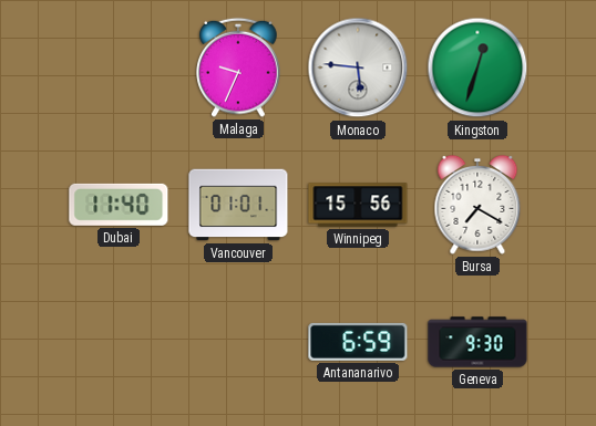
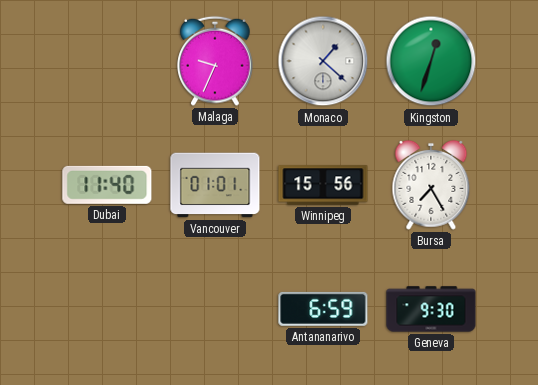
Monaco: 5:46 -> 1:22 (323, 61)
Bursa: 7:20 -> 7:25 (431, 185)
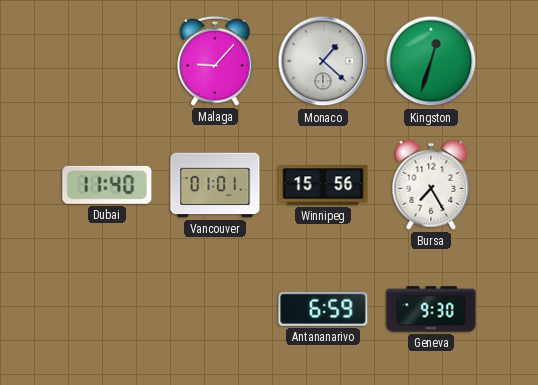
Malaga: 9:34 -> 9:07 (215, 61)
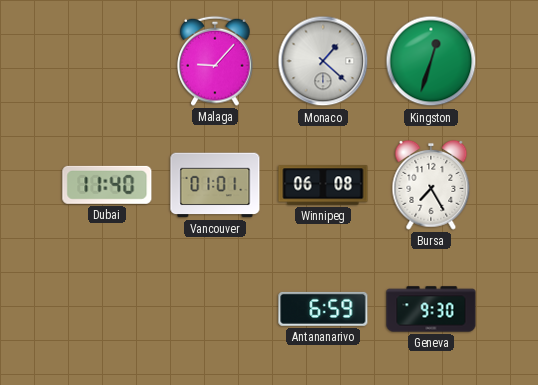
Winnipeg: 15:56 -> 06:08 (323, 185)
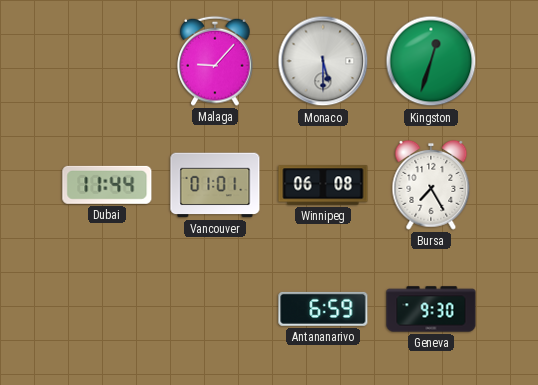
Monaco: 1:22 -> 5:30 (323, 61)
Dubai: 11:40 -> 11:44 (107, 185)
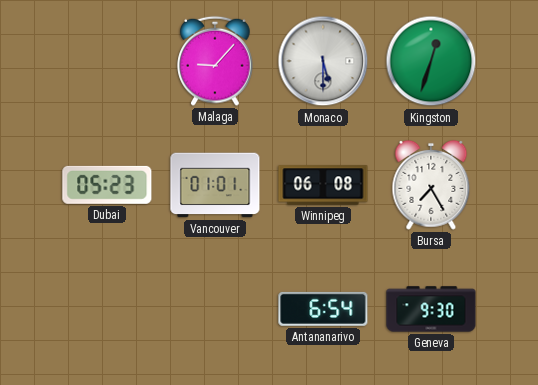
Dubai: 11:44 -> 05:23 (107, 185)
Antananarivo: 6:59 -> 6:54 (323, 309)
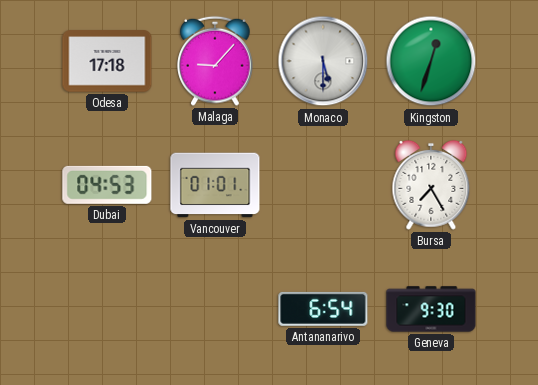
Odesa: none -> 17:18 (107, 61)
Dubai: 05:23 -> 04:53 (107, 185)
Winnipeg: 06:08 -> none (323, 185)
